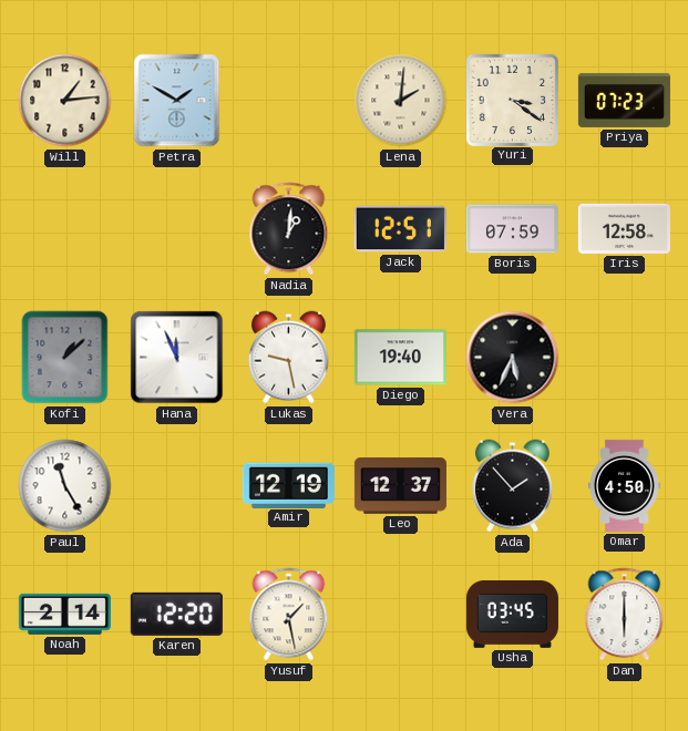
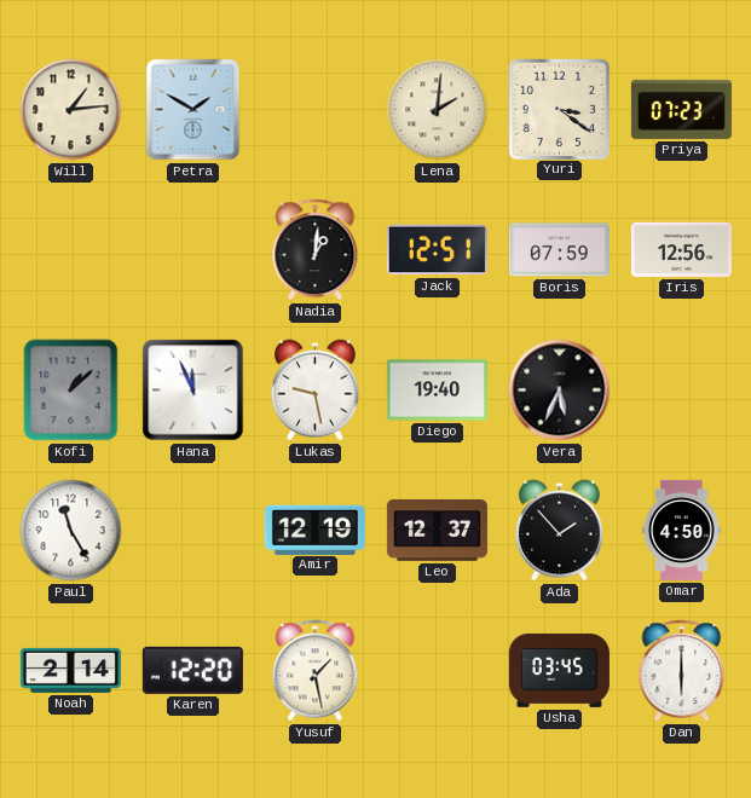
Iris: 12:58 -> 12:56 (681, 249)
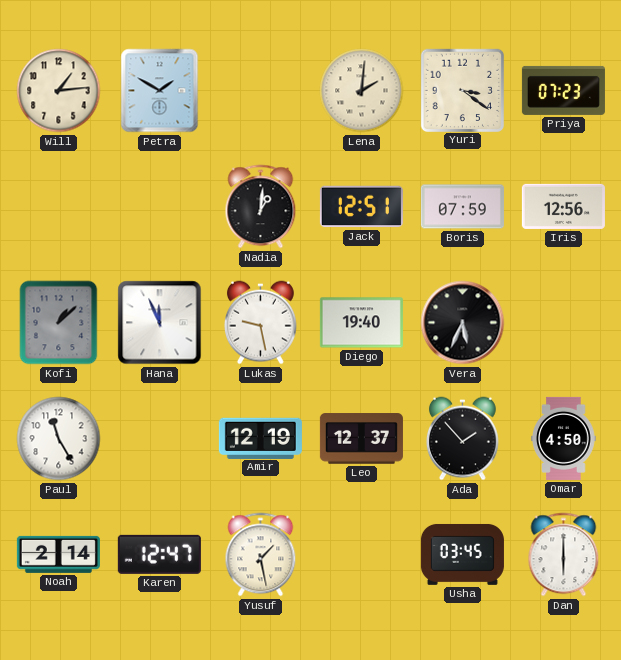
Karen: 12:20 -> 12:47 (159, 554)
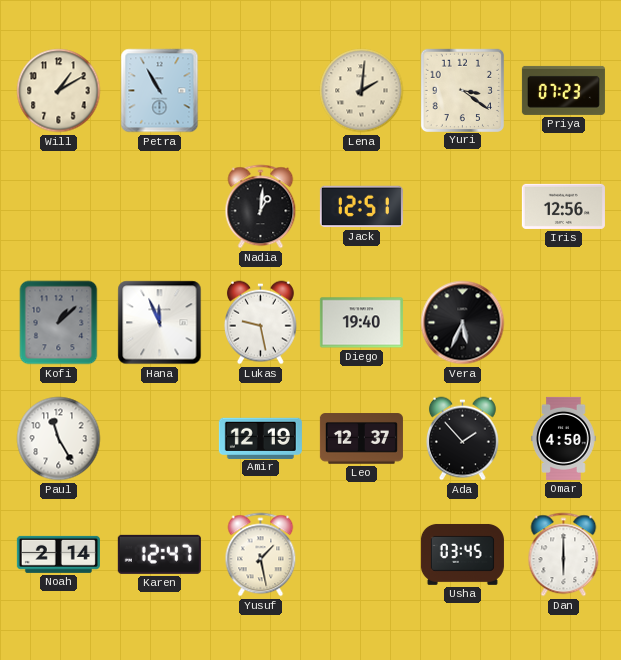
Will: 1:14 -> 1:10 (59, 91)
Petra: 1:50 -> 10:55 (160, 91)
Boris: 07:59 -> none (462, 207)
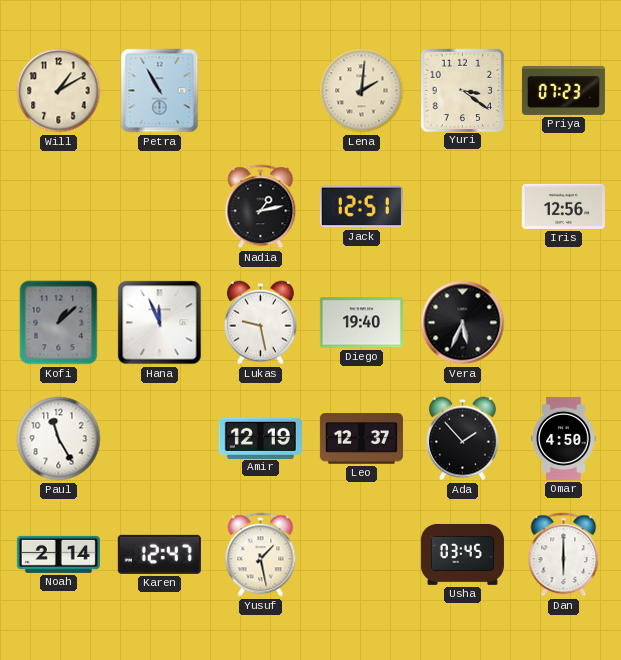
Nadia: 1:01 -> 1:13 (261, 207)
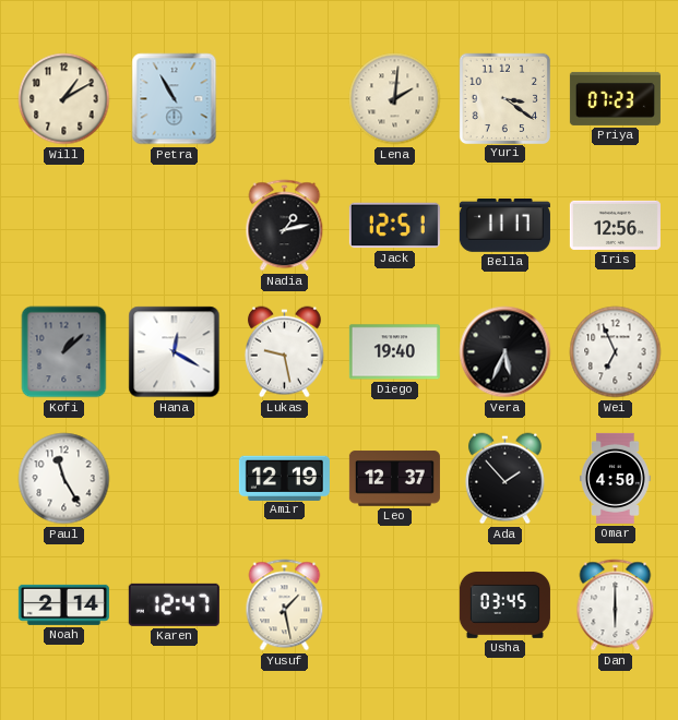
Bella: none -> 11:17 (504, 226)
Hana: 11:56 -> 12:20 (175, 352)
Wei: none -> 6:56 (616, 352)
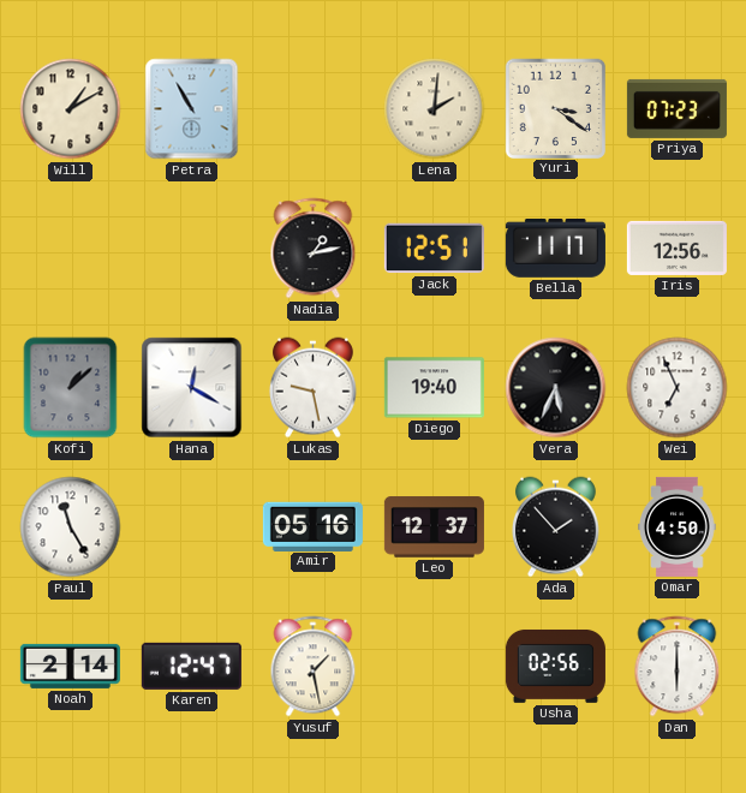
Amir: 12:19 -> 05:16 (312, 526)
Usha: 03:45 -> 02:56 (555, 666)
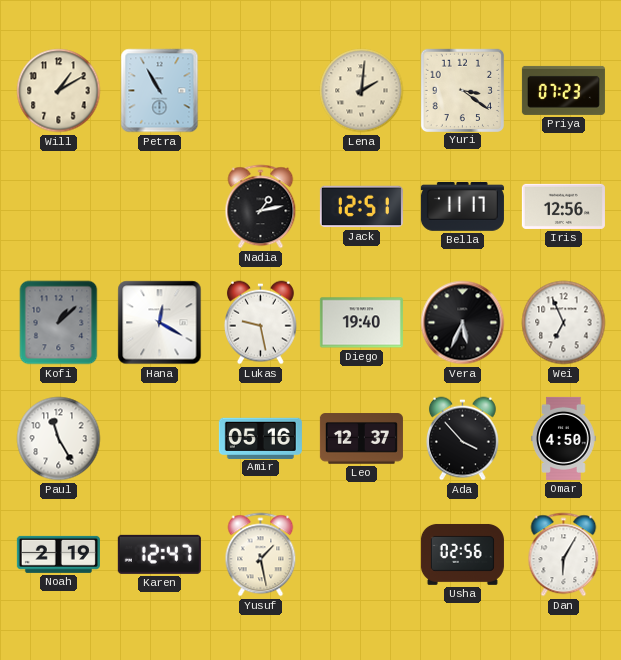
Ada: 1:53 -> 3:53 (462, 439)
Noah: 2:14 -> 2:19 (58, 554)
Dan: 6:00 -> 6:05 (564, 555)
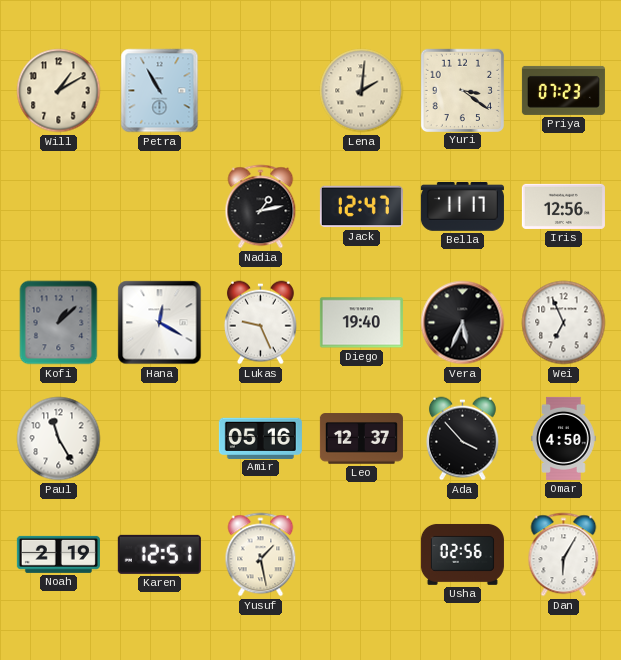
Jack: 12:51 -> 12:47 (361, 207)
Lukas: 9:28 -> 9:26 (260, 323)
Karen: 12:47 -> 12:51 (159, 554)
